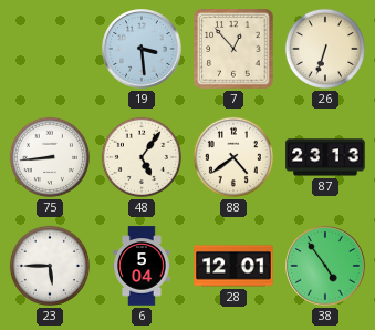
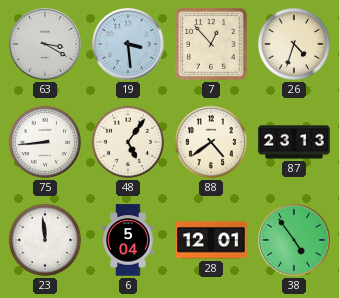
63: none -> 3:20 (45, 44)
26: 6:33 -> 4:33 (294, 44)
23: 5:45 -> 11:59 (45, 240)
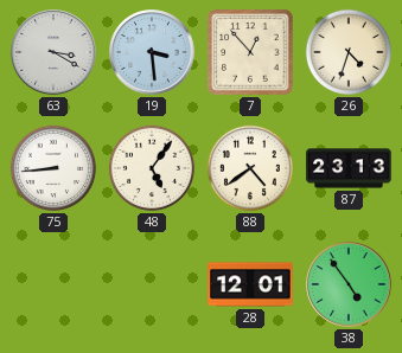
23: 11:59 -> none (45, 240)
6: 5:04 -> none (128, 240)
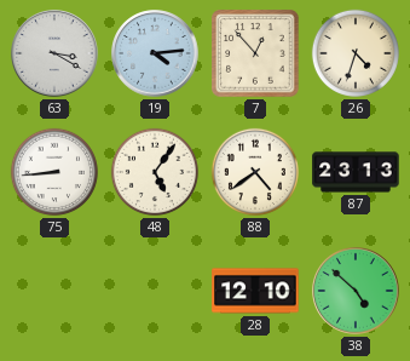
19: 3:29 -> 4:14 (155, 53)
28: 12:01 -> 12:10 (255, 291)
38: 4:54 -> 4:52 (356, 291)
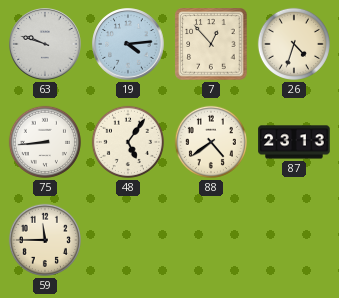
63: 3:20 -> 9:48 (45, 44)
59: none -> 11:45 (45, 240)
28: 12:10 -> none (255, 291)
38: 4:52 -> none (356, 291)
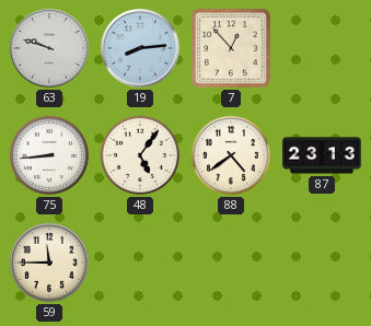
19: 4:14 -> 8:14 (140, 48)
26: 4:33 -> none (294, 44)
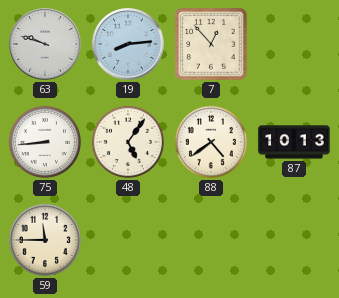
87: 23:13 -> 10:13 (294, 142)
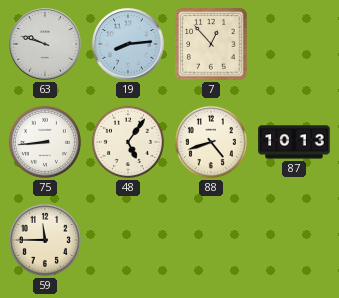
88: 4:39 -> 4:42 (211, 142)
